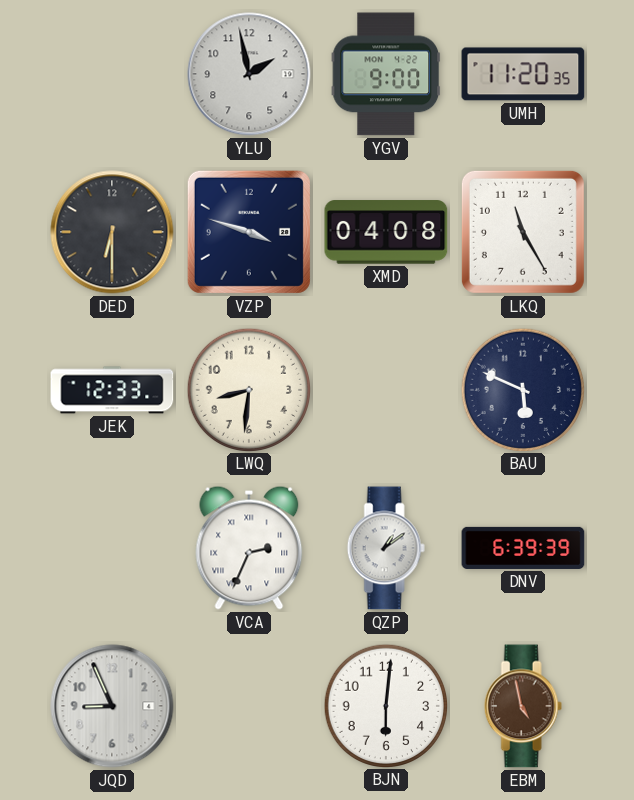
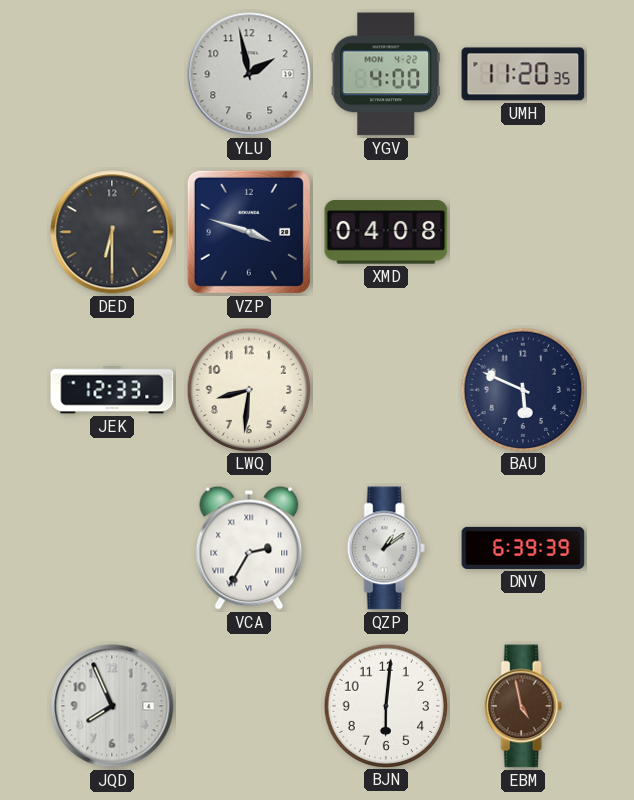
YGV: 9:00 -> 4:00 (386, 74)
LKQ: 11:25 -> none (523, 232)
VCA: 2:34 -> 2:35 (249, 548)
JQD: 8:56 -> 7:56 (112, 706)
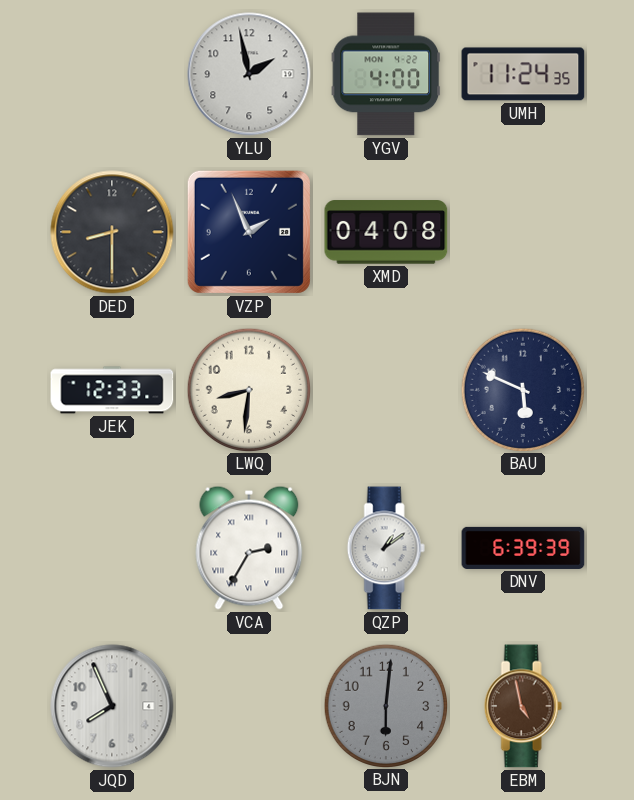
UMH: 11:20 -> 11:24 (523, 74)
DED: 6:30 -> 8:30 (112, 232)
VZP: 3:48 -> 1:56 (249, 232)
BJN dial: white -> grey (385, 705)
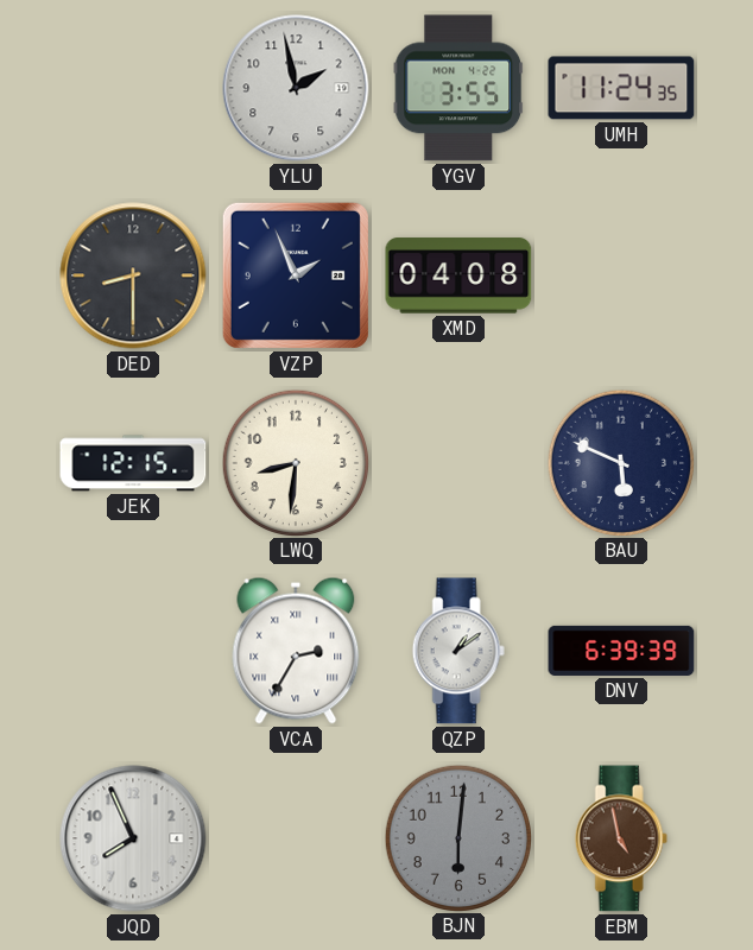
YGV: 4:00 -> 3:55 (458, 88)
JEK: 12:33 -> 12:15 (133, 463)
